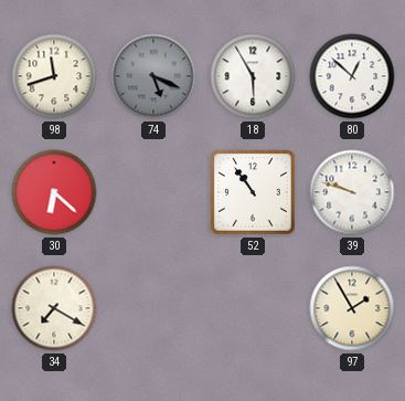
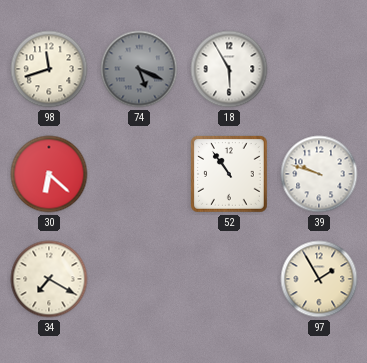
80: 12:52 -> none (352, 76)
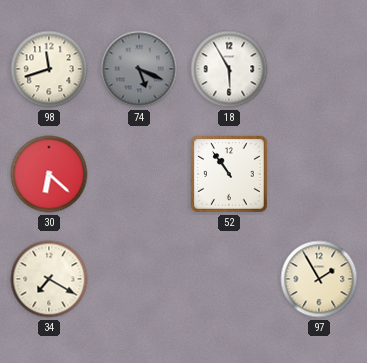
39: 9:48 -> none (319, 174)
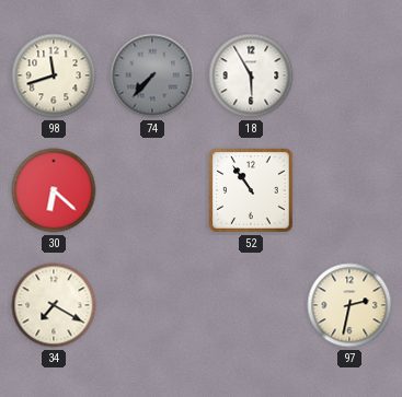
74: 5:19 -> 7:37 (152, 75)
97: 1:55 -> 2:32 (349, 305)
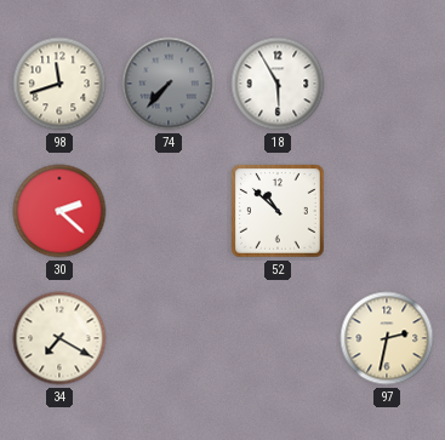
30: 6:22 -> 2:22 (59, 211)
52: 10:54 -> 10:52 (279, 212)
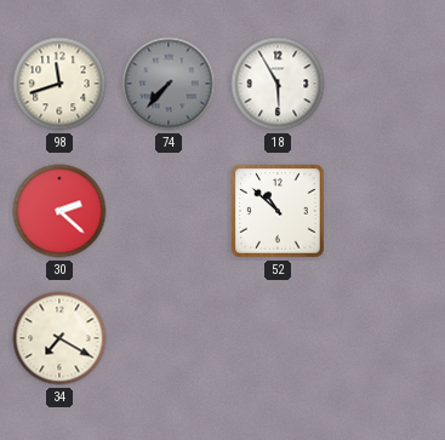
97: 2:32 -> none (387, 338)
